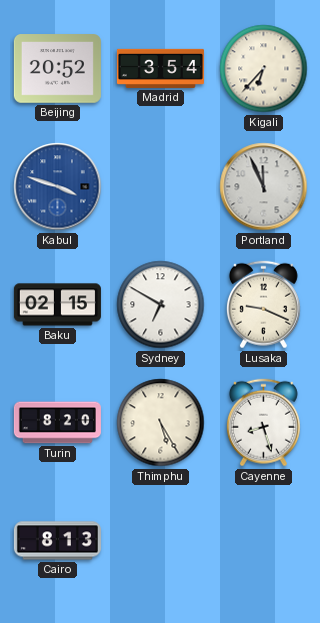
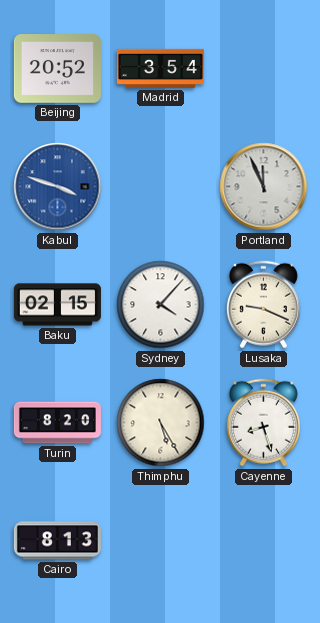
Kigali: 6:37 -> none (264, 69)
Sydney: 6:50 -> 4:07 (161, 305)
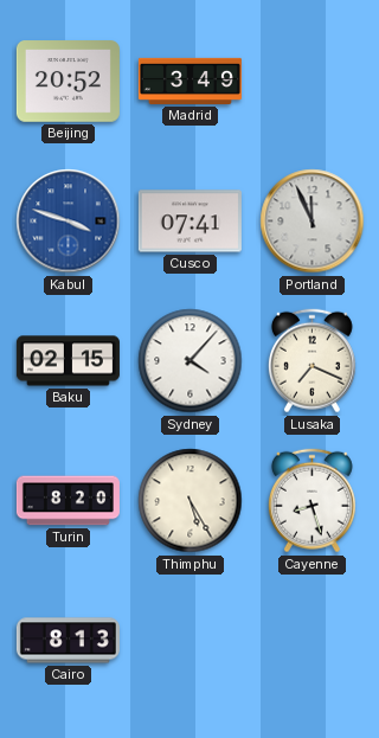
Madrid: 3:54 -> 3:49 (189, 81)
Cusco: none -> 07:41 (189, 222)
Lusaka: 9:19 -> 7:19 (311, 361)
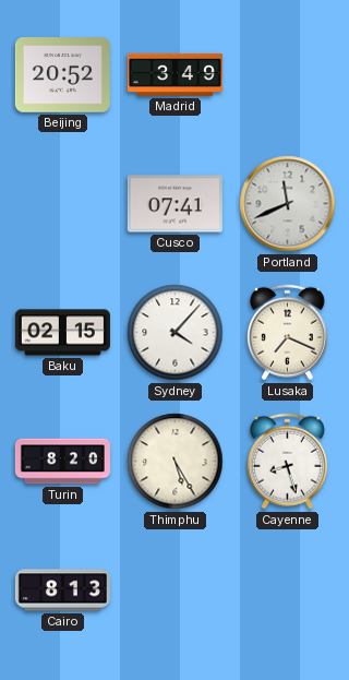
Kabul: 3:48 -> none (69, 222)
Portland: 11:56 -> 11:41 (288, 204)
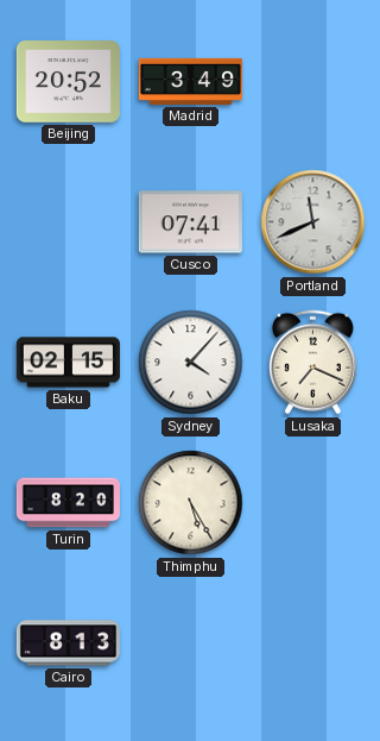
Cayenne: 8:27 -> none (287, 462)
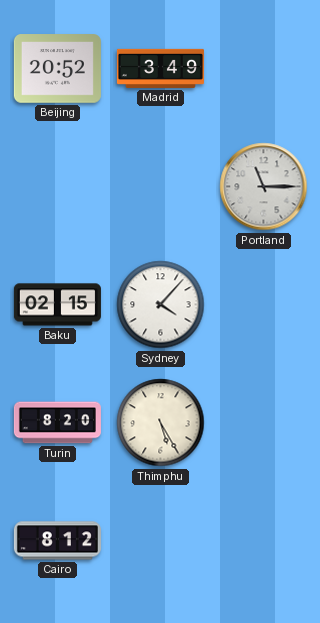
Cusco: 07:41 -> none (190, 222)
Portland: 11:41 -> 11:15 (264, 187)
Lusaka: 7:19 -> none (312, 363)
Cairo: 8:13 -> 8:12 (57, 541)
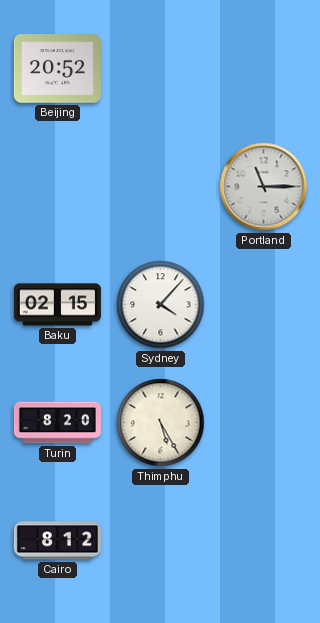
Madrid: 3:49 -> none (160, 68)
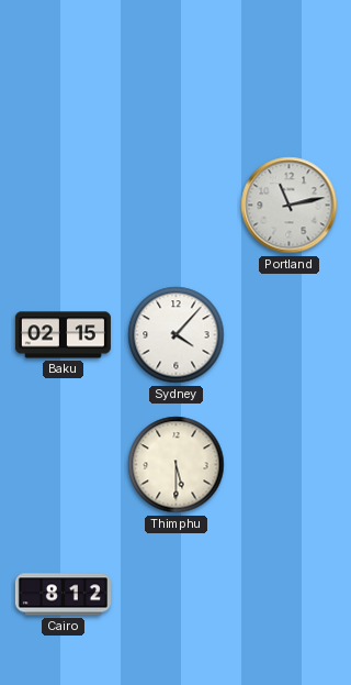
Beijing: 20:52 -> none (57, 69)
Portland: 11:15 -> 11:13 (290, 206)
Turin: 8:20 -> none (57, 423)
Thimphu: 5:25 -> 5:30 (177, 465)
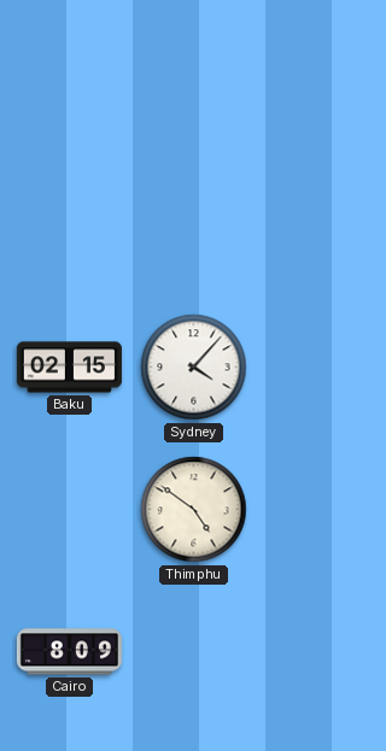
Portland: 11:13 -> none (290, 206)
Thimphu: 5:30 -> 4:51 (194, 510)
Cairo: 8:12 -> 8:09 (69, 652)
